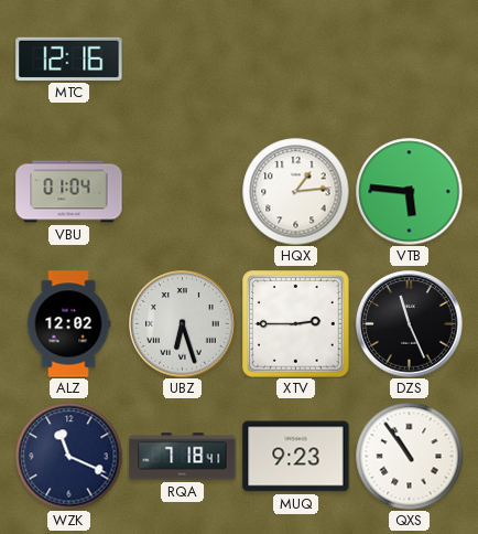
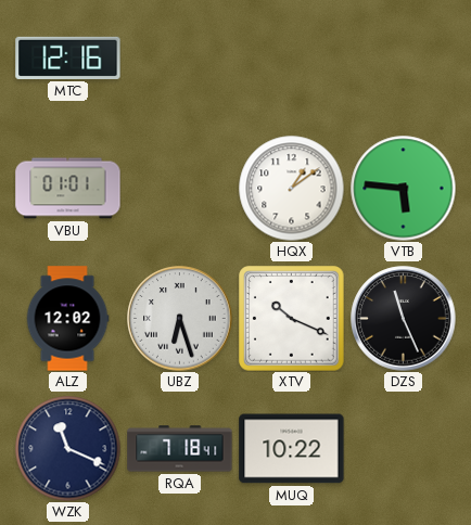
VBU: 01:04 -> 01:01 (68, 189)
HQX: 1:14 -> 1:09 (291, 188)
XTV: 2:45 -> 10:19 (292, 319)
MUQ: 9:23 -> 10:22 (292, 449)
QXS: 10:54 -> none (409, 456)
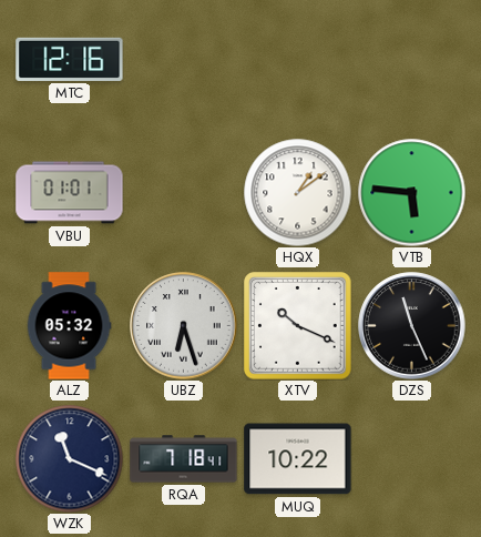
ALZ: 12:02 -> 05:32 (69, 326)
